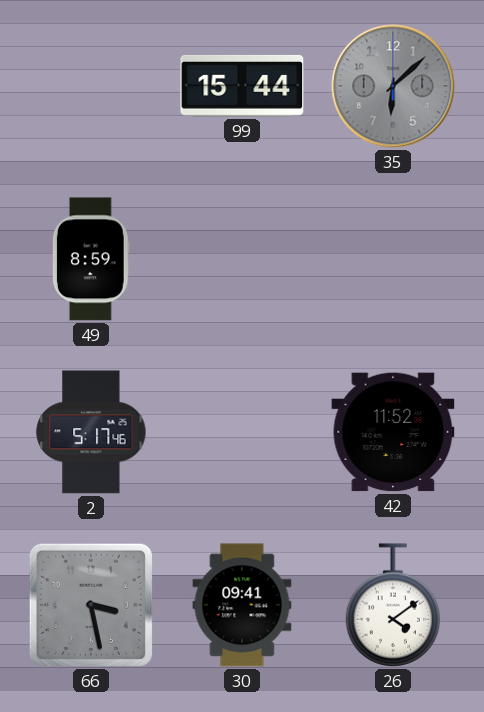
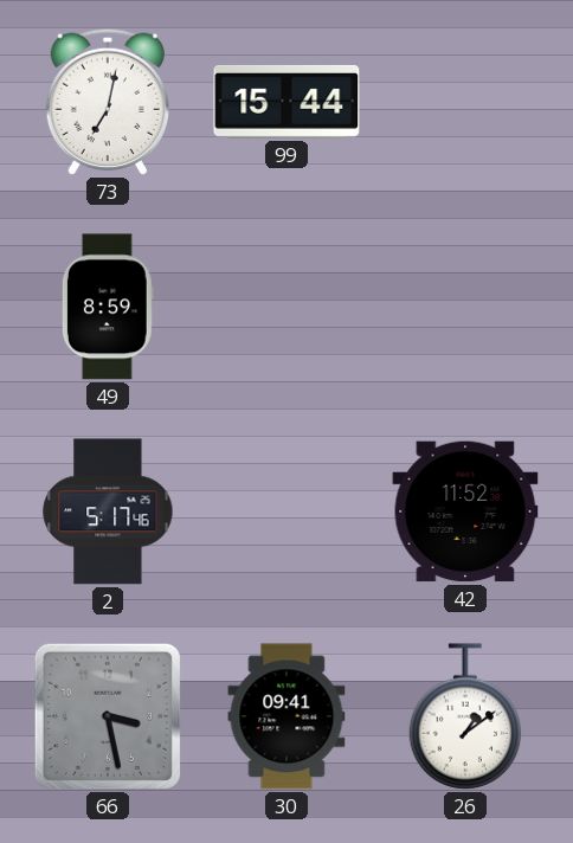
73: none -> 7:02 (108, 102)
35: 6:08 -> none (393, 86)
26: 4:09 -> 1:09 (465, 716)
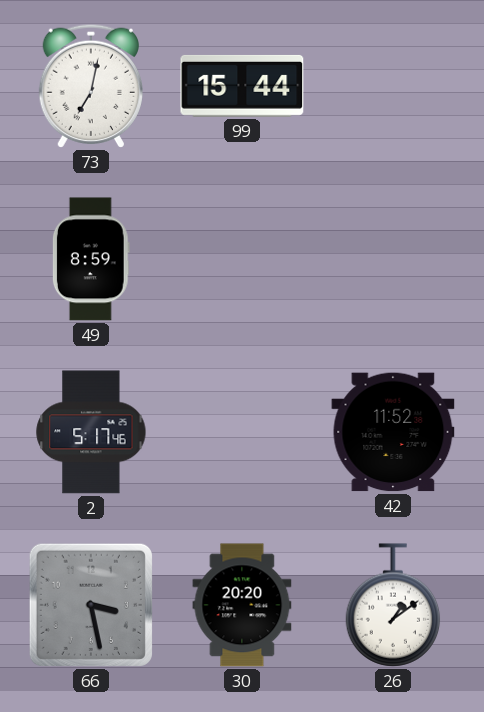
30: 09:41 -> 20:20 (242, 605)
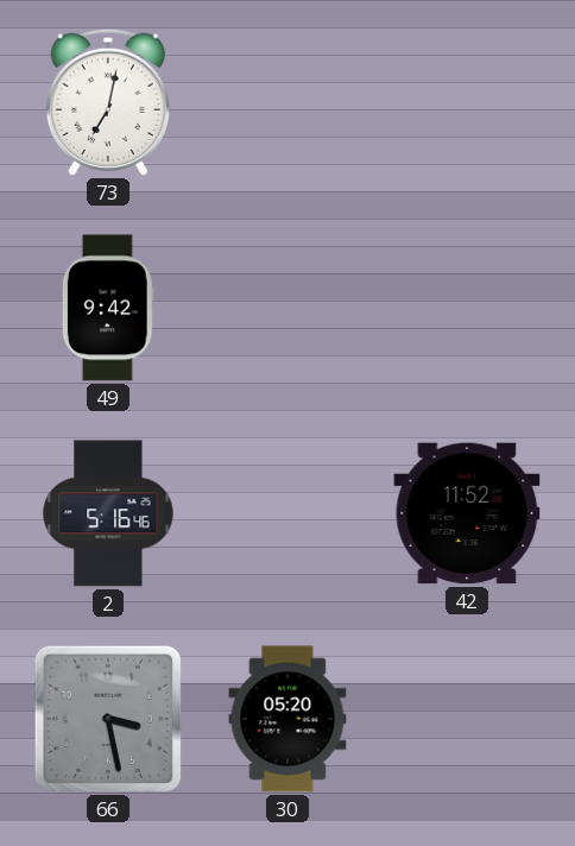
99: 15:44 -> none (242, 86)
49: 8:59 -> 9:42 (108, 308)
2: 5:17 -> 5:16 (108, 513)
30: 20:20 -> 05:20 (287, 719)
26: 1:09 -> none (393, 605)
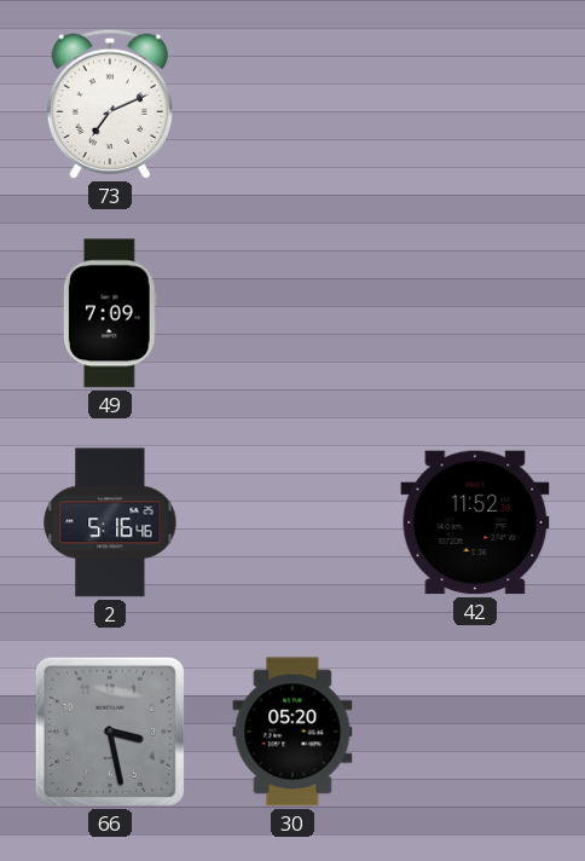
73: 7:02 -> 7:11 (110, 104)
49: 9:42 -> 7:09 (110, 313)
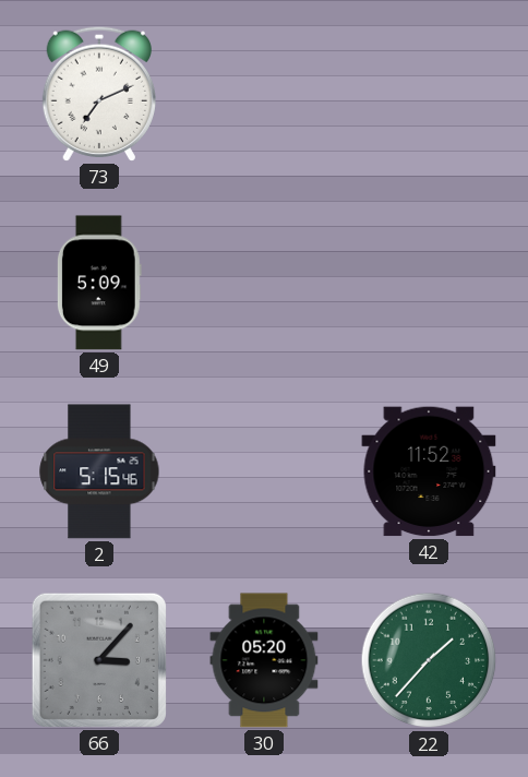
49: 7:09 -> 5:09 (99, 283)
2: 5:16 -> 5:15 (99, 471)
66: 3:28 -> 3:07 (99, 660)
22: none -> 1:37 (429, 660)
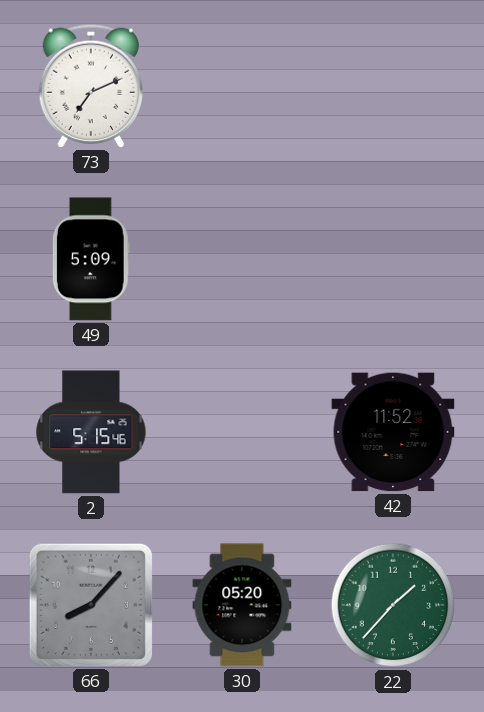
66: 3:07 -> 8:07 (91, 605)
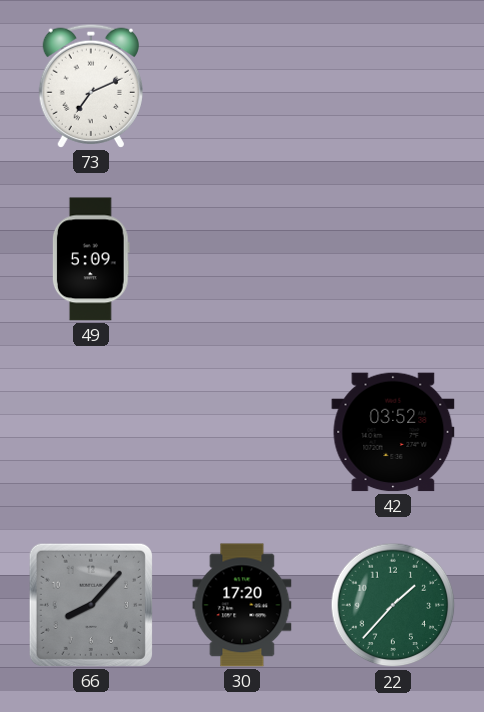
2: 5:15 -> none (91, 432)
42: 11:52 -> 03:52 (393, 432)
30: 05:20 -> 17:20 (242, 605)
